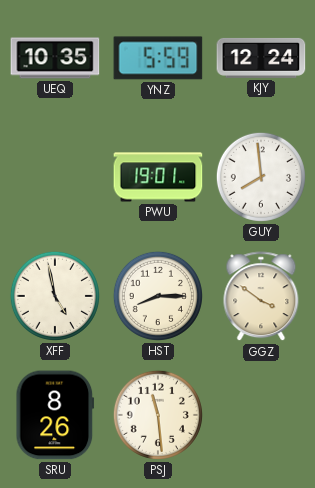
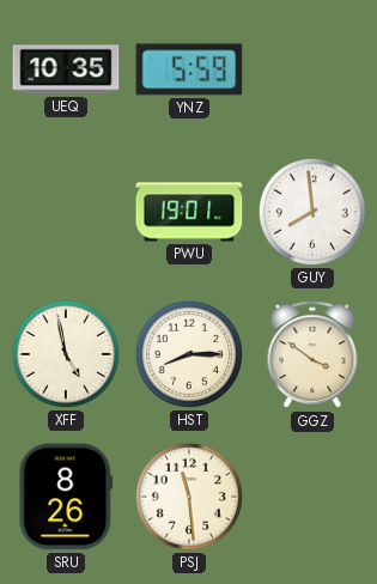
KJY: 12:24 -> none (261, 58)
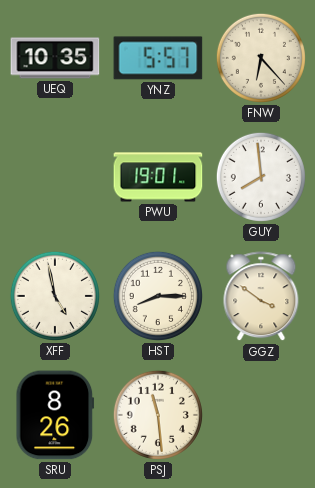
YNZ: 5:59 -> 5:57 (158, 58)
FNW: none -> 6:23 (261, 58)
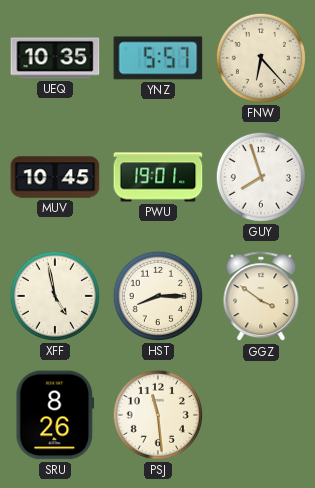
MUV: none -> 10:45 (55, 177)
GUY: 7:59 -> 7:57 (261, 177)
